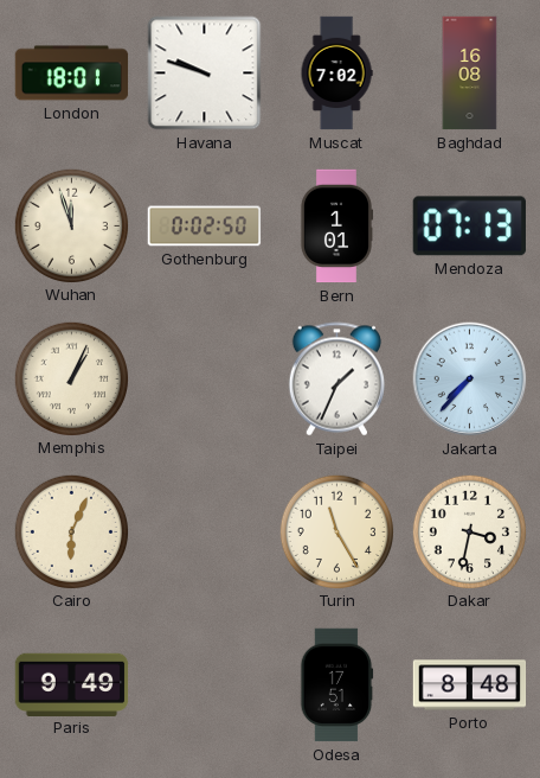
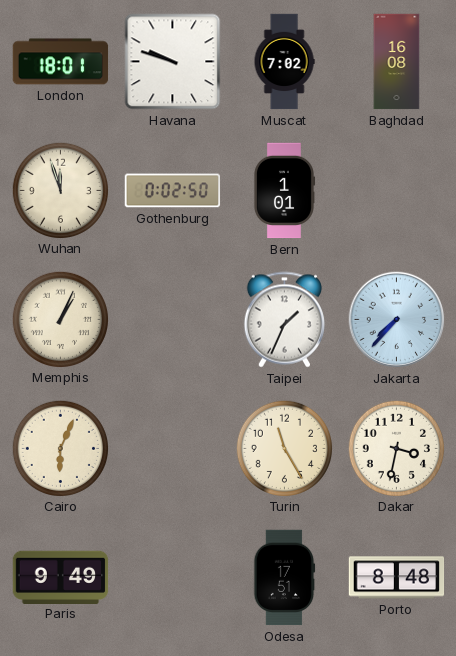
Mendoza: 07:13 -> none (469, 227)
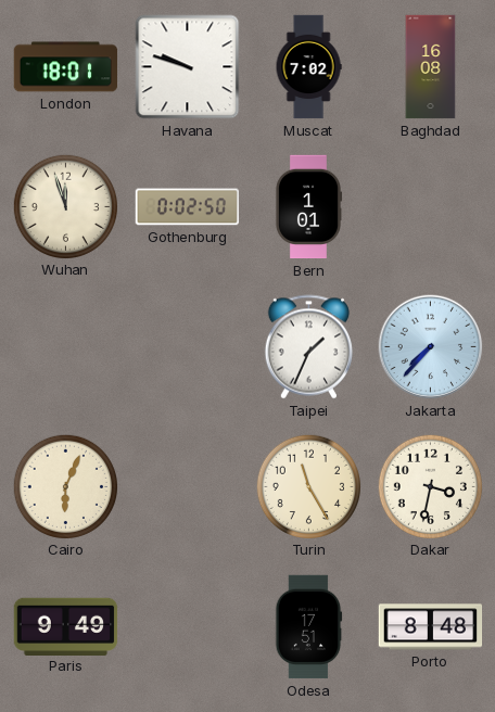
Memphis: 1:04 -> none (60, 319)
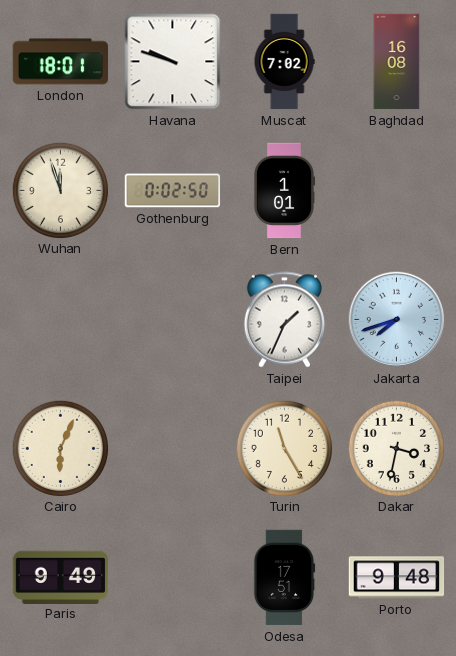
Jakarta: 7:37 -> 7:42 (397, 320)
Porto: 8:48 -> 9:48 (397, 578)
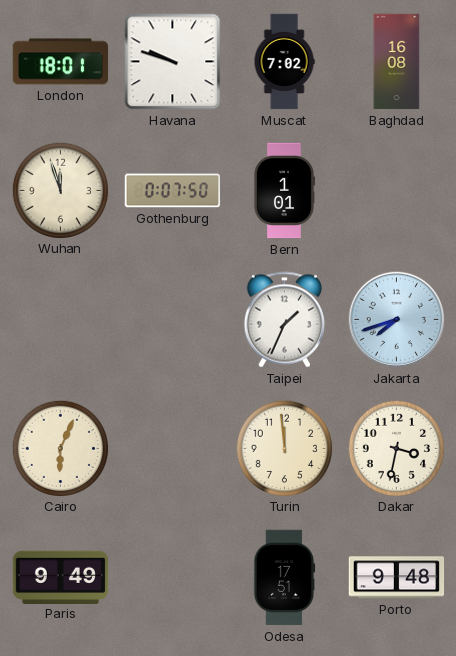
Gothenburg: 0:02 -> 0:07 (173, 191)
Turin: 11:25 -> 11:59 (284, 448)
